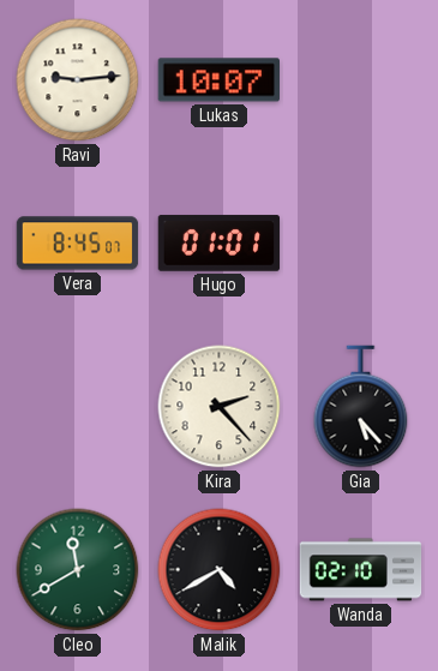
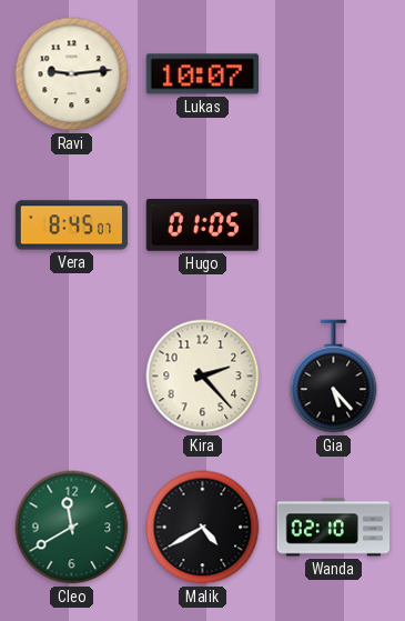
Hugo: 01:01 -> 01:05 (203, 226)
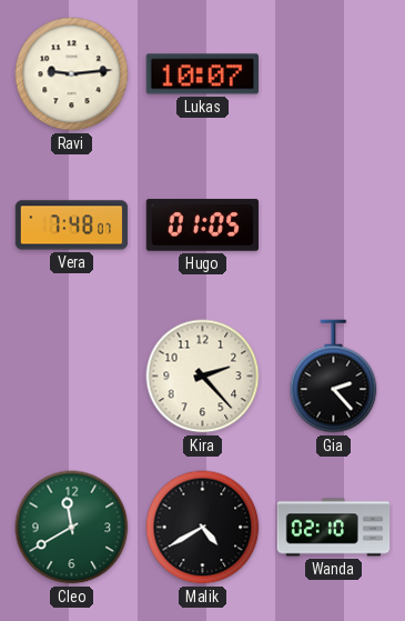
Vera: 8:45 -> 7:48 (72, 226)
Gia: 5:23 -> 2:23 (334, 377)
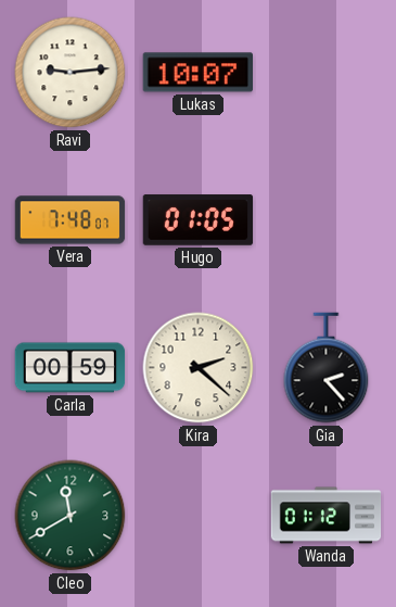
Carla: none -> 00:59 (71, 368)
Kira: 2:23 -> 2:22 (199, 368)
Malik: 4:40 -> none (203, 528)
Wanda: 02:10 -> 01:12 (327, 516)
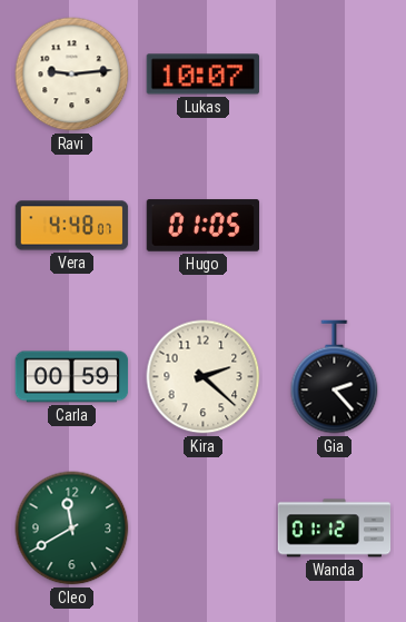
Vera: 7:48 -> 4:48 (72, 226)
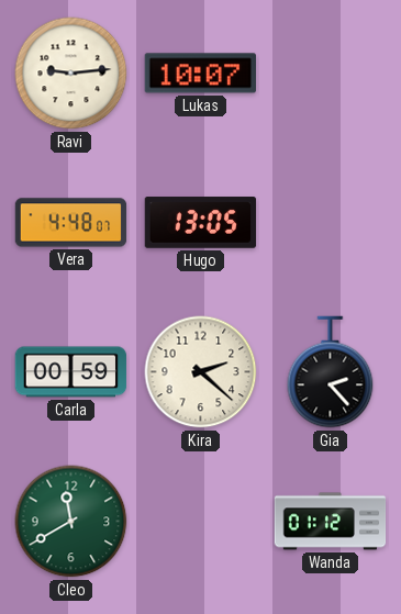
Hugo: 01:05 -> 13:05 (201, 223)
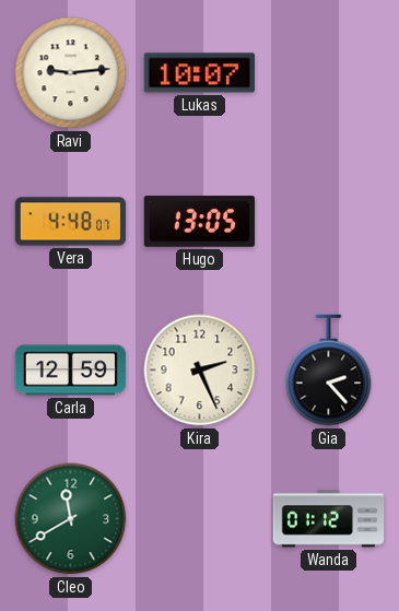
Carla: 00:59 -> 12:59 (71, 371)
Kira: 2:22 -> 2:26 (200, 371)
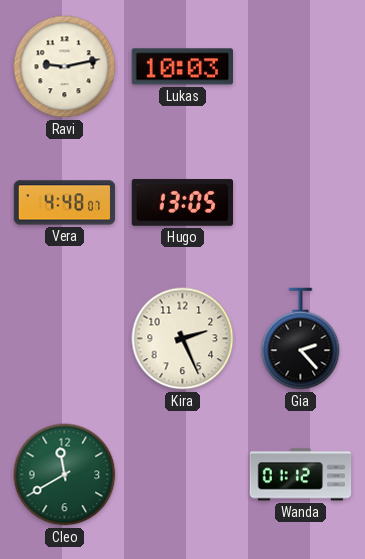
Ravi: 9:14 -> 9:13 (65, 67)
Lukas: 10:07 -> 10:03 (182, 67)
Carla: 12:59 -> none (71, 371)
